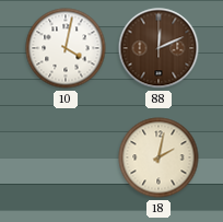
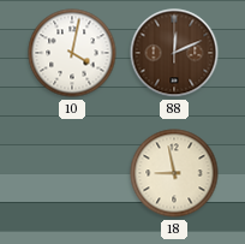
18: 2:02 -> 8:58 (174, 173)
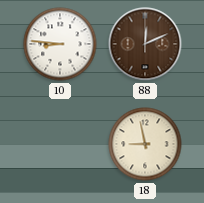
10: 4:02 -> 8:46 (60, 44)
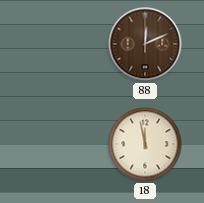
10: 8:46 -> none (60, 44)
18: 8:58 -> 11:58 (145, 144)
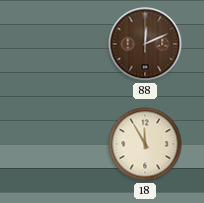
18: 11:58 -> 11:55 (145, 144)
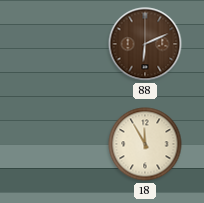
88: 12:11 -> 6:11 (145, 44)
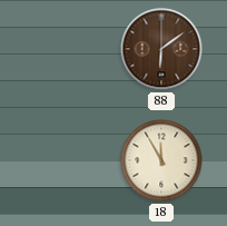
88: 6:11 -> 6:09 (161, 49)
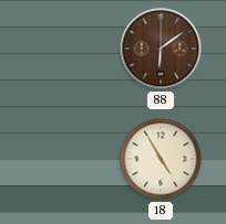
18: 11:55 -> 4:55 (161, 159)
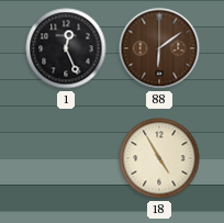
1: none -> 12:26 (66, 48)
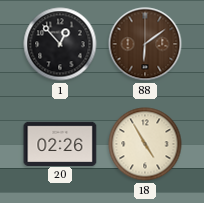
1: 12:26 -> 12:53 (60, 44)
20: none -> 02:26 (60, 143)
